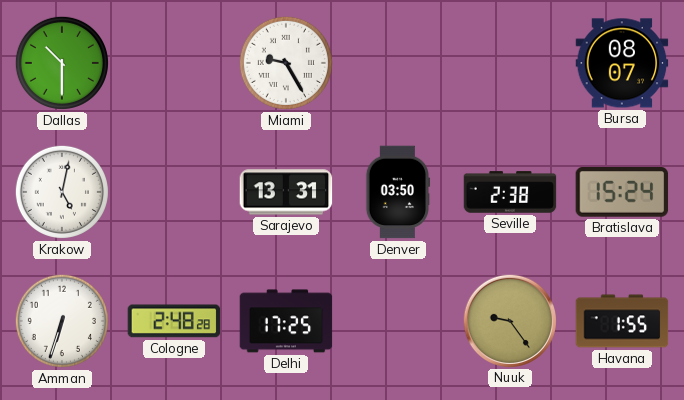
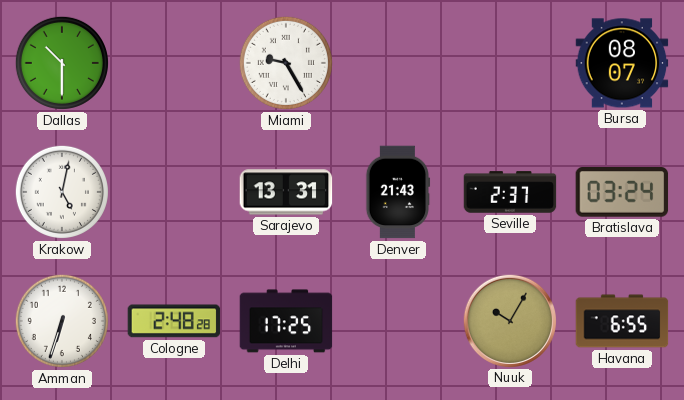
Denver: 03:50 -> 21:43 (398, 192)
Seville: 2:38 -> 2:37 (510, 192)
Bratislava: 15:24 -> 03:24 (622, 193)
Nuuk: 9:24 -> 10:05 (509, 320)
Havana: 1:55 -> 6:55 (622, 321)
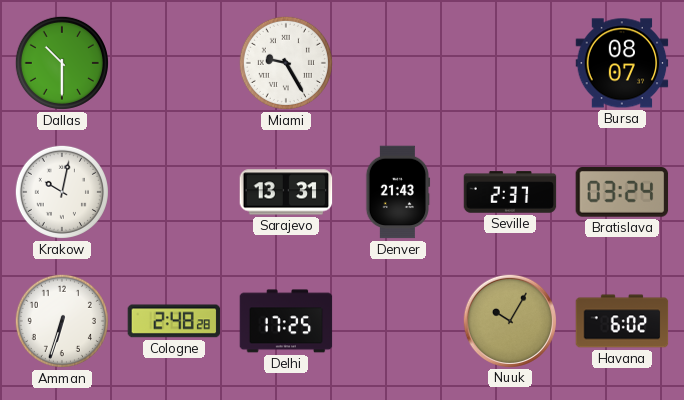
Krakow: 5:02 -> 10:02 (62, 192)
Havana: 6:55 -> 6:02 (622, 321)
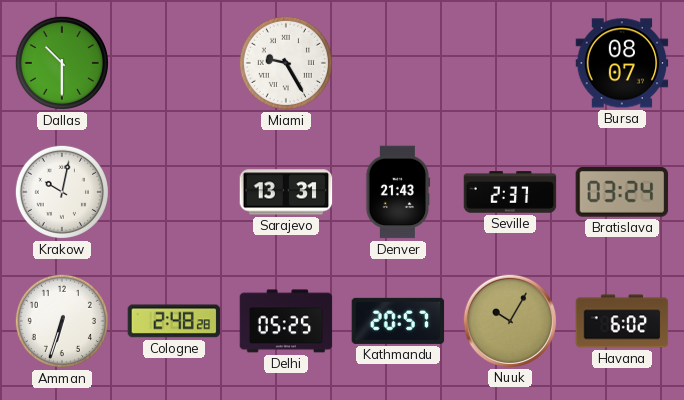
Delhi: 17:25 -> 05:25 (286, 321)
Kathmandu: none -> 20:57 (398, 321)
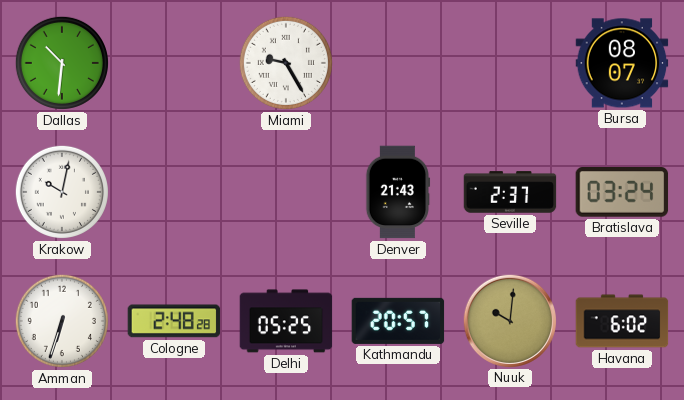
Dallas: 10:30 -> 10:31 (62, 63)
Sarajevo: 13:31 -> none (286, 192)
Nuuk: 10:05 -> 10:01 (509, 320)
